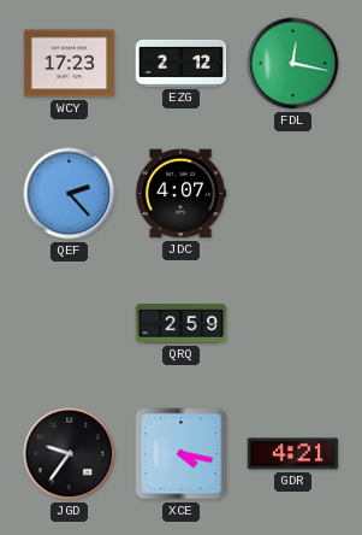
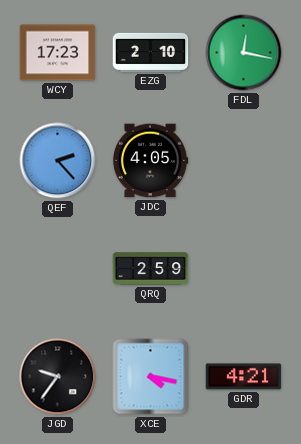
EZG: 2:12 -> 2:10 (151, 52)
JDC: 4:07 -> 4:05 (150, 161)
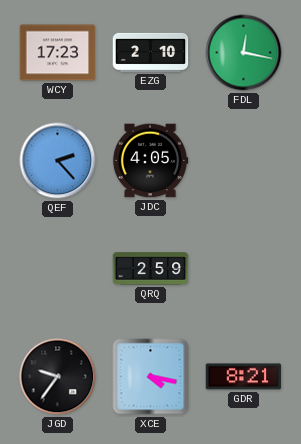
GDR: 4:21 -> 8:21 (244, 377)
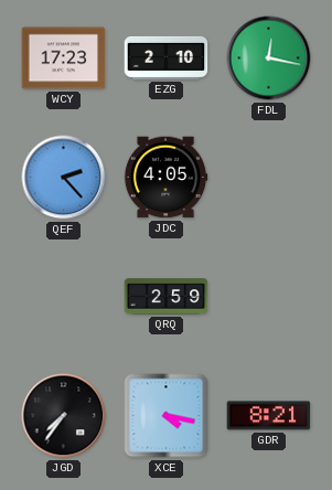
JGD: 9:36 -> 7:36 (64, 416)
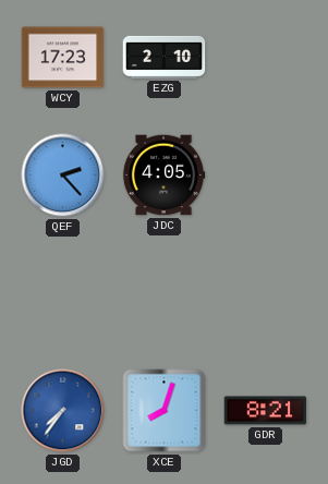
FDL: 12:17 -> none (269, 58)
QRQ: 2:59 -> none (167, 297)
JGD dial: black -> blue (63, 411)
XCE: 4:17 -> 8:03 (165, 411)
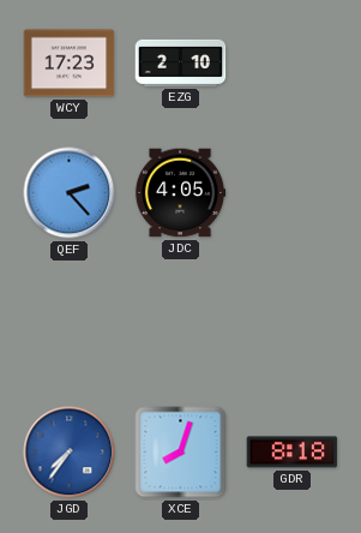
GDR: 8:21 -> 8:18 (293, 453)
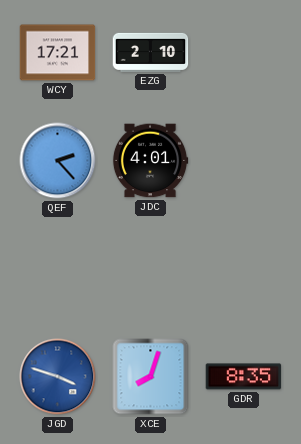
WCY: 17:23 -> 17:21 (58, 53)
JDC: 4:05 -> 4:01 (150, 161)
JGD: 7:36 -> 3:48 (58, 377)
GDR: 8:18 -> 8:35 (244, 377)
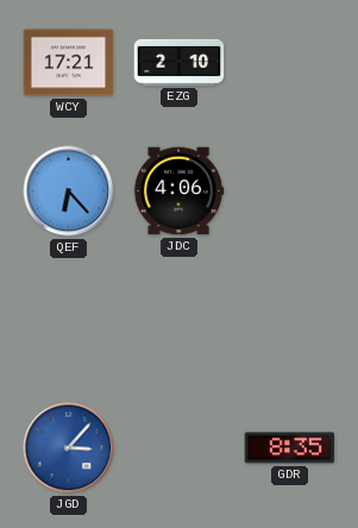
QEF: 2:23 -> 6:23 (69, 191)
JDC: 4:01 -> 4:06 (178, 191)
JGD: 3:48 -> 3:07 (69, 448)
XCE: 8:03 -> none (151, 377)
